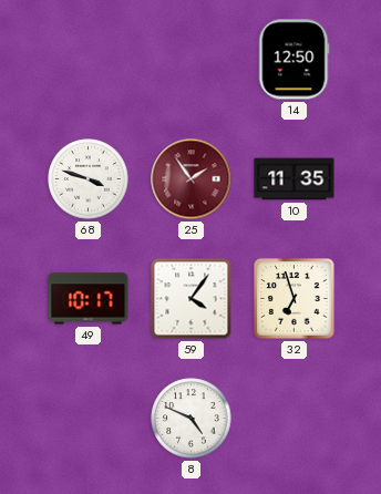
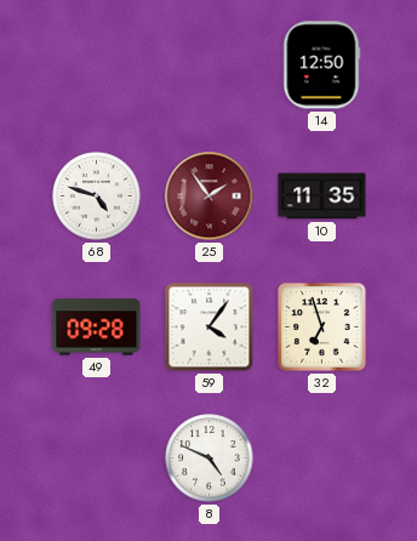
68: 3:48 -> 4:48 (97, 197)
49: 10:17 -> 09:28 (97, 328)
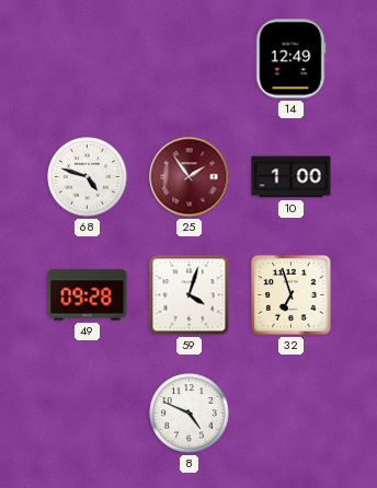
14: 12:50 -> 12:49 (290, 59)
10: 11:35 -> 1:00 (292, 177)
59: 4:06 -> 4:03 (190, 295)
